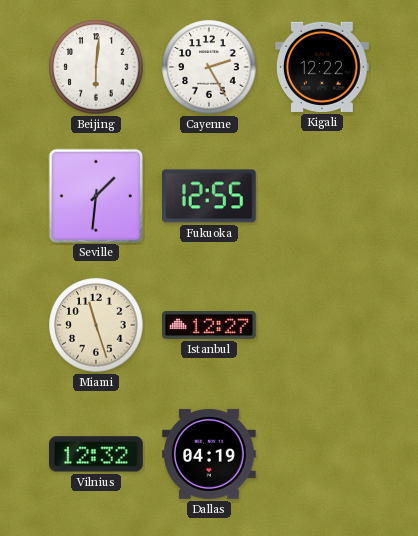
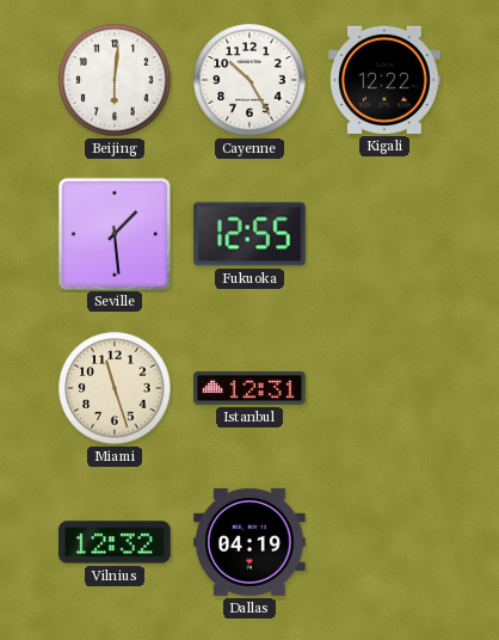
Cayenne: 2:25 -> 10:25 (249, 80)
Seville: 1:31 -> 1:29 (113, 233)
Istanbul: 12:27 -> 12:31 (249, 389)
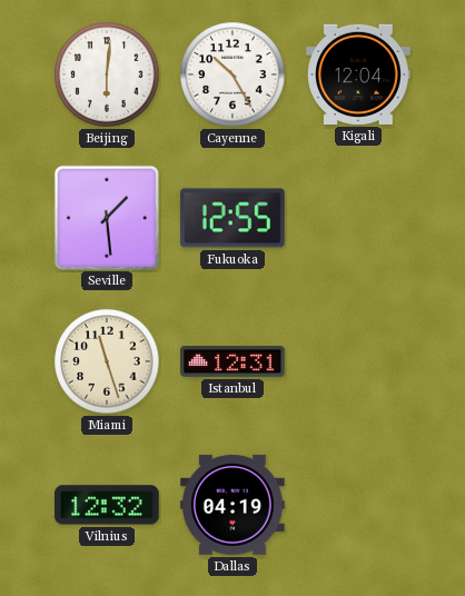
Kigali: 12:22 -> 12:04 (358, 74)
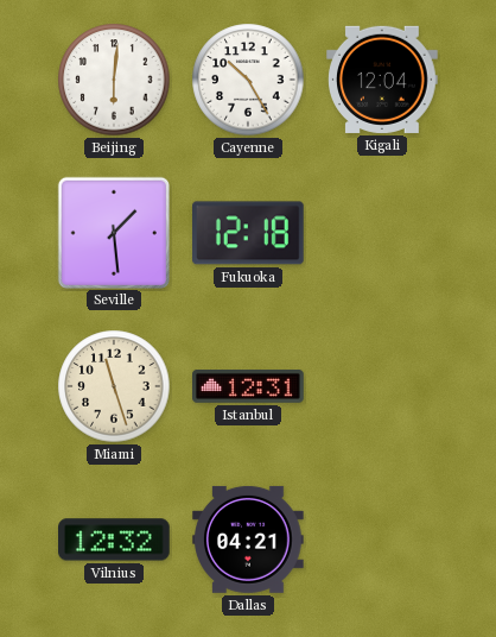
Fukuoka: 12:55 -> 12:18 (249, 233)
Dallas: 04:19 -> 04:21 (249, 540)
